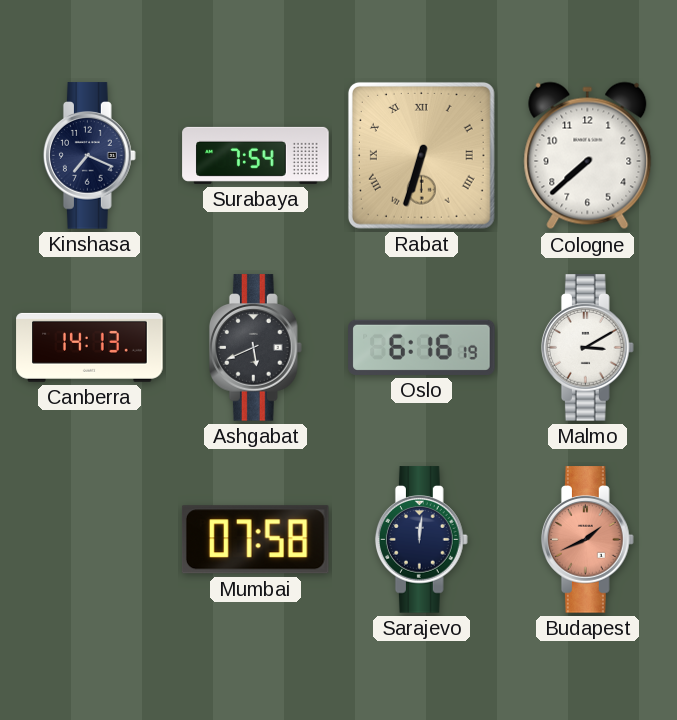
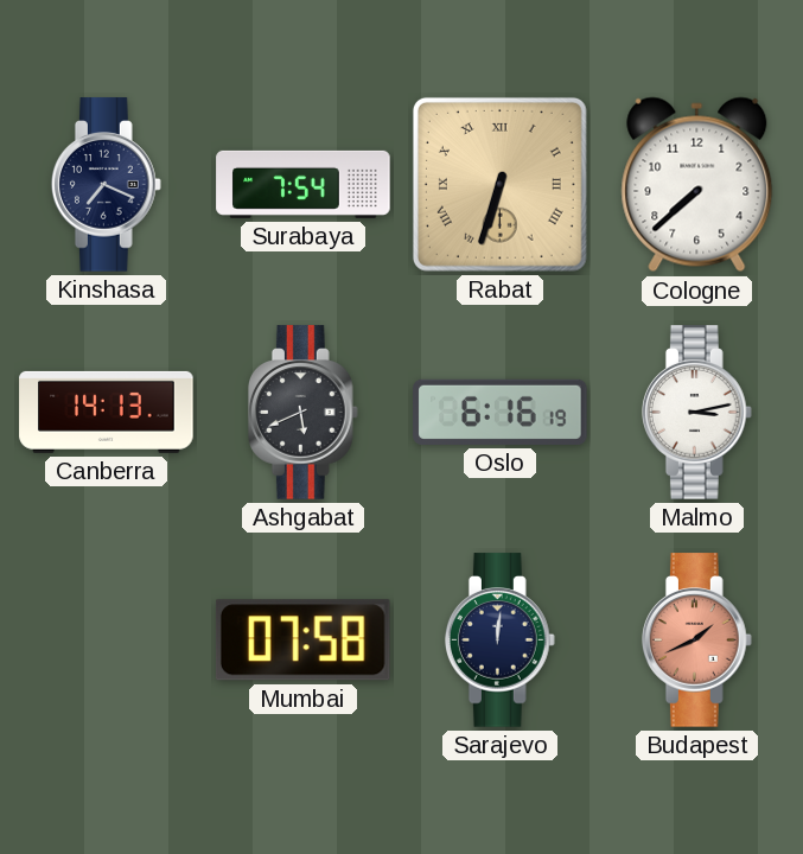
Malmo: 3:10 -> 3:13 (696, 413)
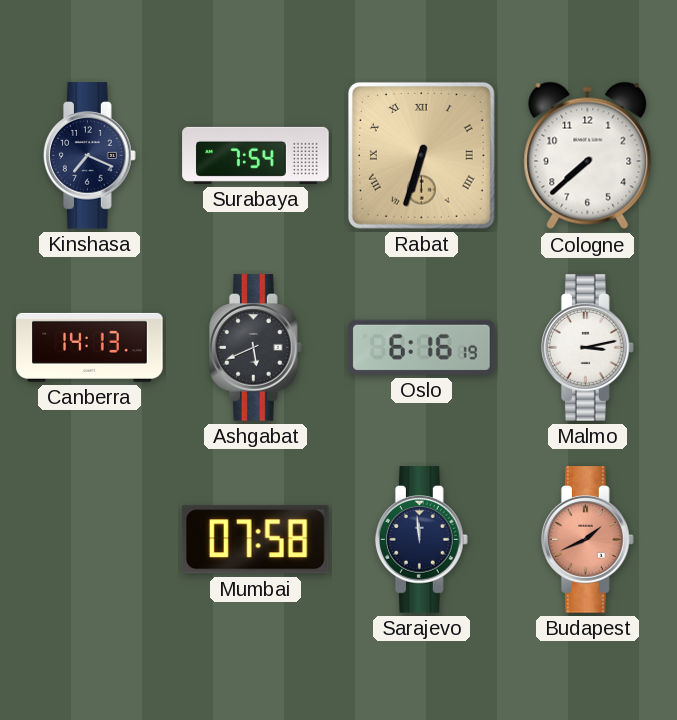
Sarajevo: 12:01 -> 11:59 (421, 540)
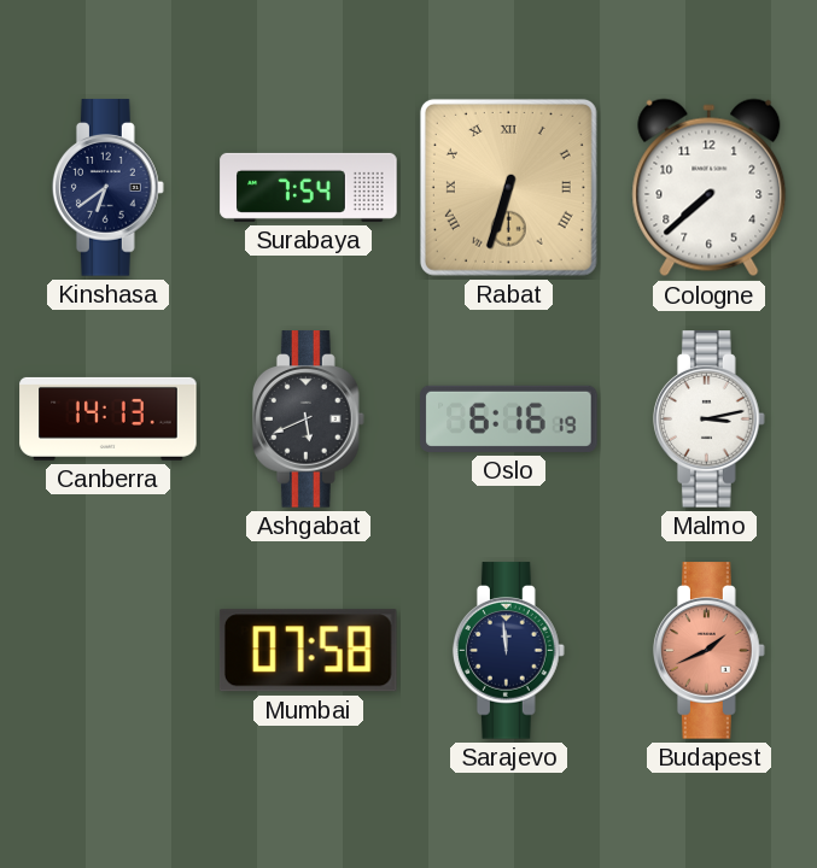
Kinshasa: 7:19 -> 6:39 (107, 188)
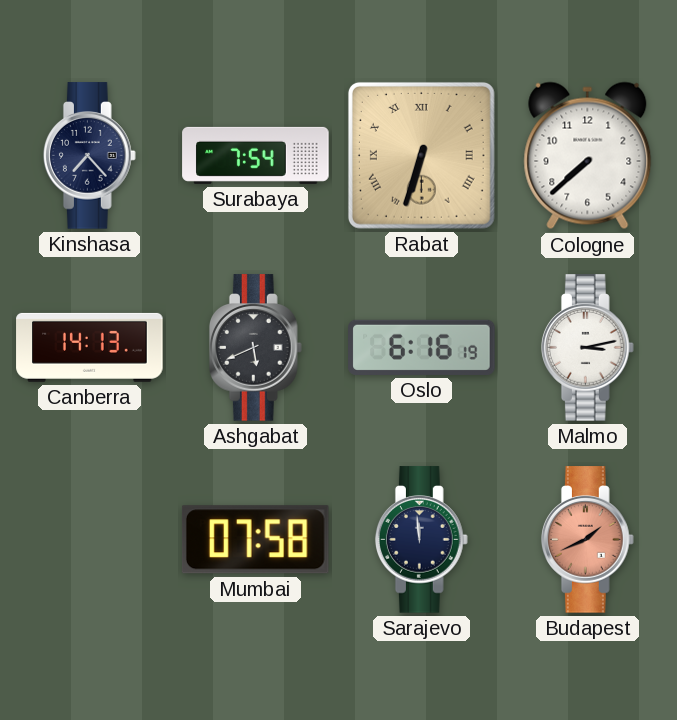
Kinshasa: 6:39 -> 7:23 (89, 156)
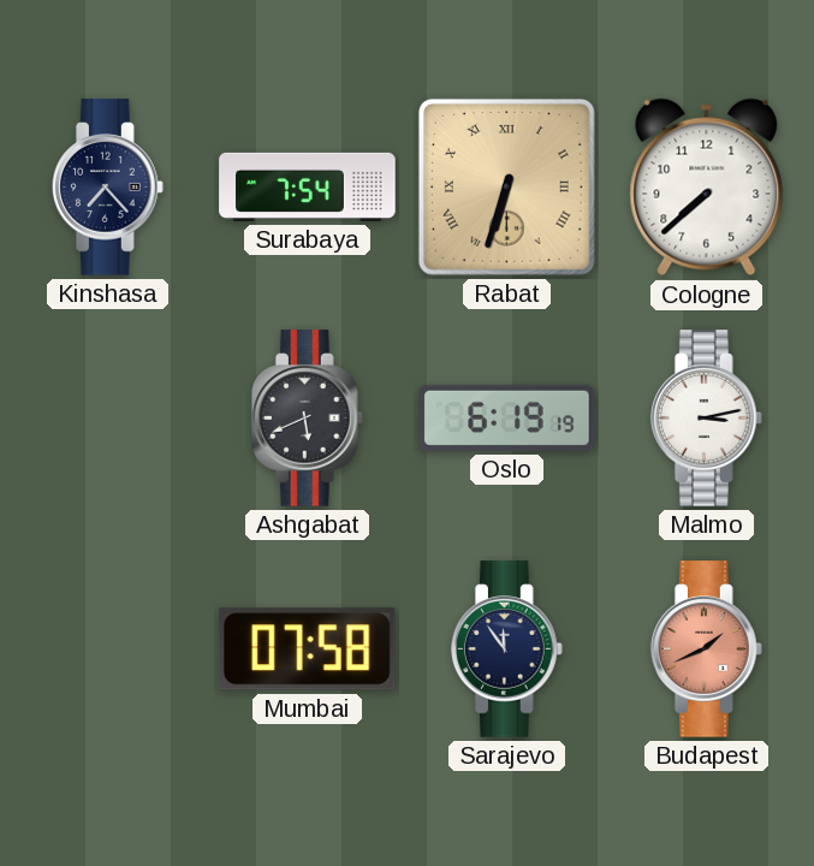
Canberra: 14:13 -> none (90, 347)
Oslo: 6:16 -> 6:19 (507, 417)
Sarajevo: 11:59 -> 11:54 (506, 649)
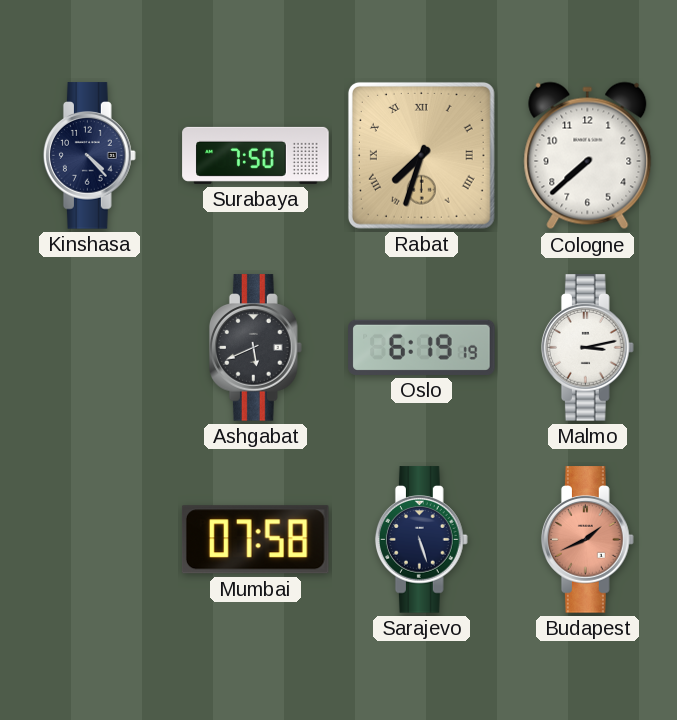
Kinshasa: 7:23 -> 4:23 (89, 156)
Surabaya: 7:54 -> 7:50 (256, 155)
Rabat: 6:33 -> 7:33 (421, 155)
Sarajevo: 11:54 -> 5:27 (421, 540)
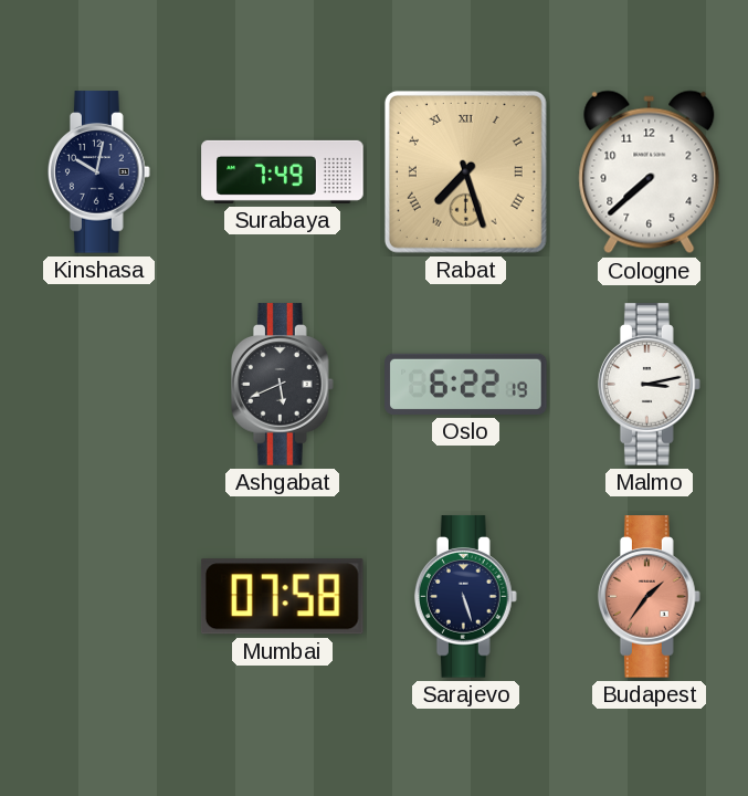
Kinshasa: 4:23 -> 10:02 (98, 172)
Surabaya: 7:50 -> 7:49 (283, 171)
Rabat: 7:33 -> 7:27 (465, 171)
Oslo: 6:19 -> 6:22 (466, 384)
Budapest: 1:41 -> 1:36 (649, 597)
